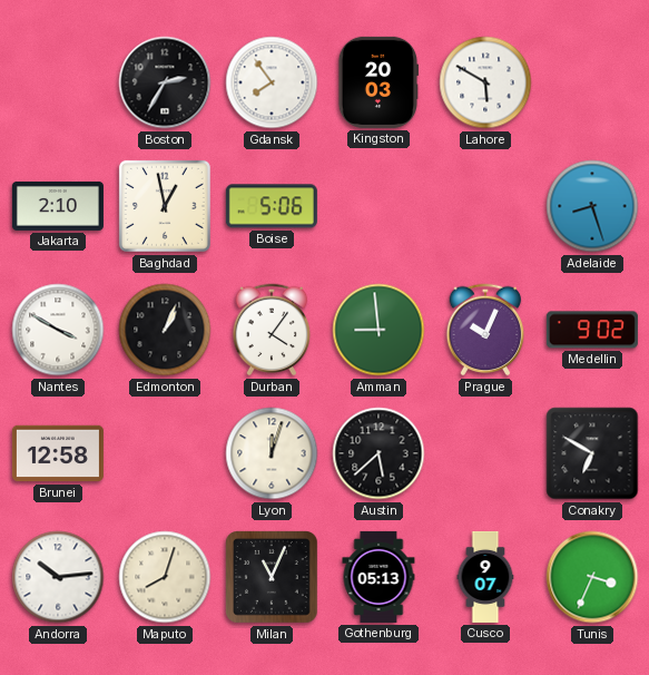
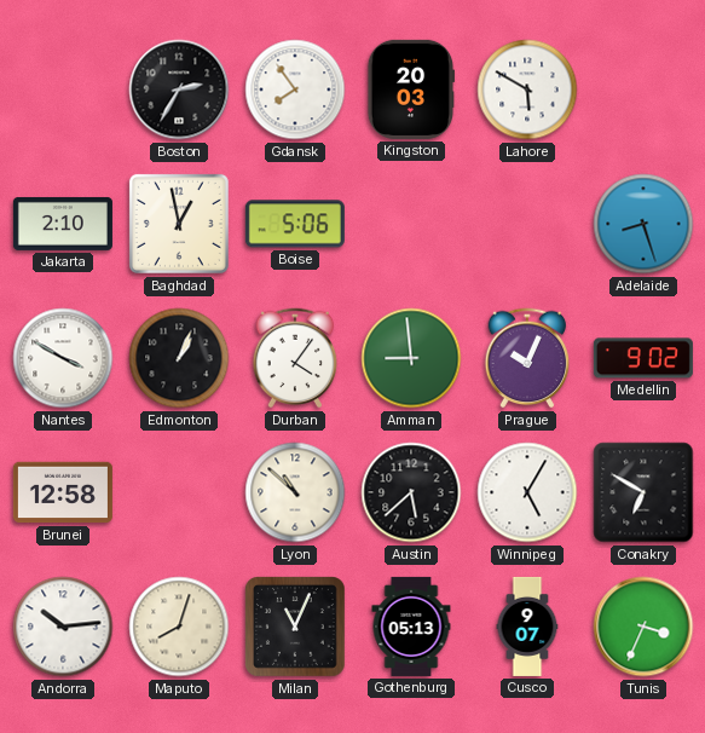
Lyon: 12:03 -> 10:52 (295, 492)
Winnipeg: none -> 5:05 (527, 492)
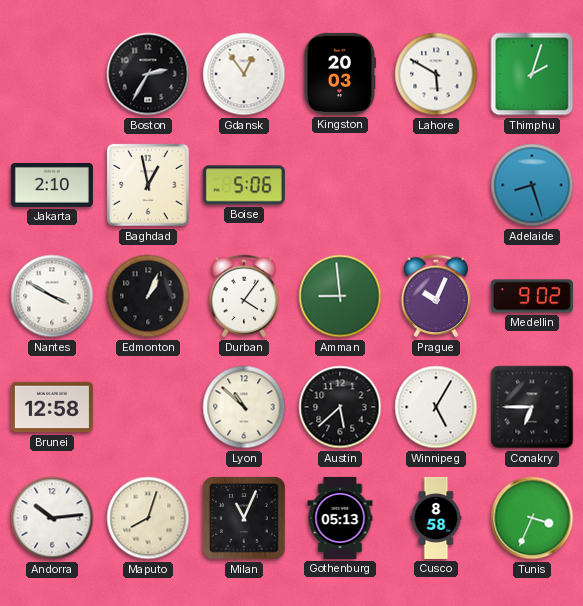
Gdansk: 7:54 -> 12:54 (244, 74)
Thimphu: none -> 2:03 (532, 74)
Conakry: 6:50 -> 6:45 (532, 407)
Cusco: 9:07 -> 8:58 (436, 518)
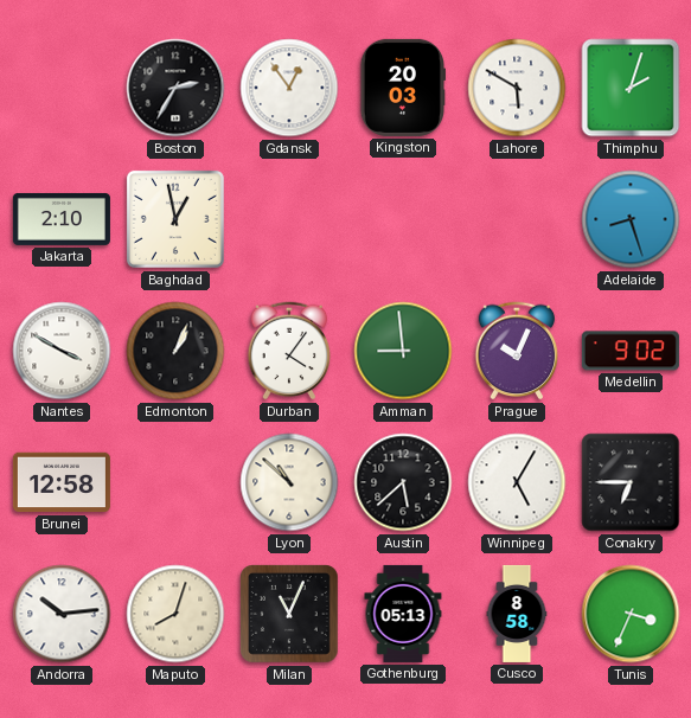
Boise: 5:06 -> none (244, 185)
